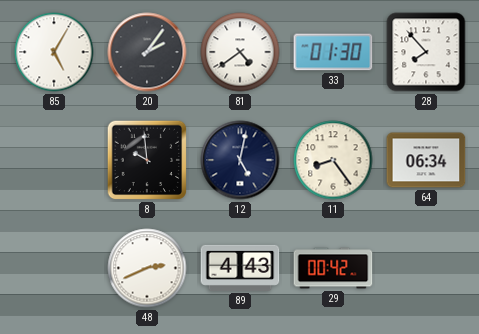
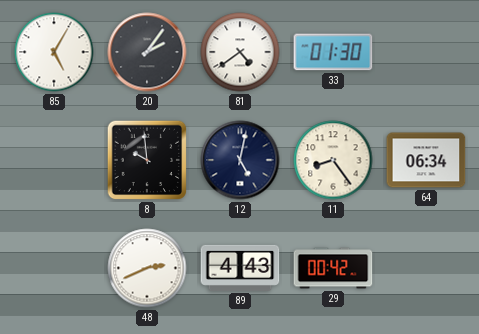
28: 7:53 -> none (426, 52)
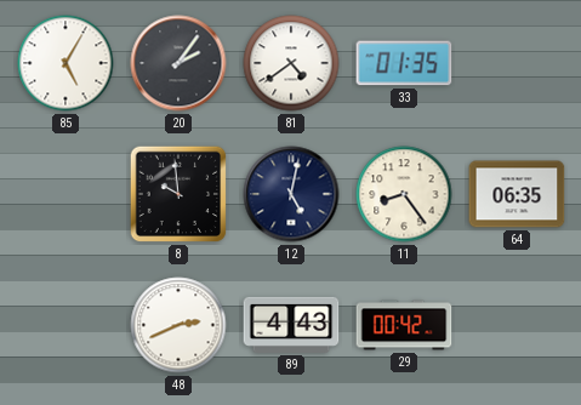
33: 01:30 -> 01:35 (404, 63)
64: 06:34 -> 06:35 (517, 194)
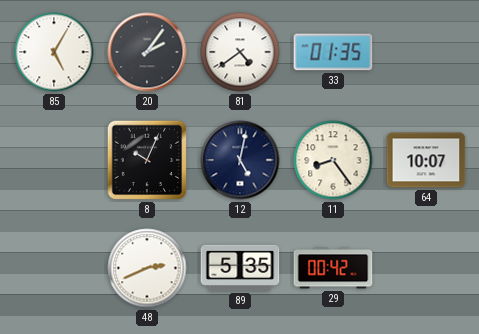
8: 9:59 -> 10:04 (147, 160)
64: 06:35 -> 10:07 (426, 160)
89: 4:43 -> 5:35 (240, 268)
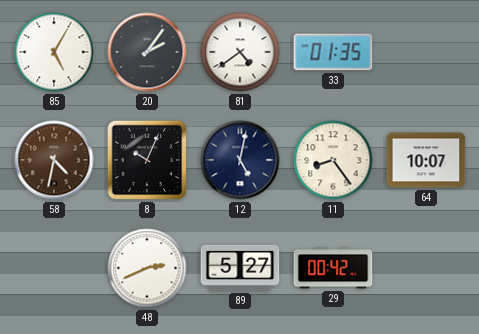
58: none -> 4:32 (54, 160)
89: 5:35 -> 5:27 (240, 268)
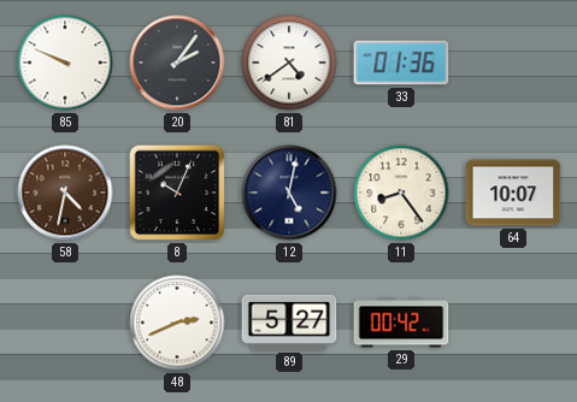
85: 5:05 -> 9:49 (65, 63)
33: 01:35 -> 01:36 (401, 63)
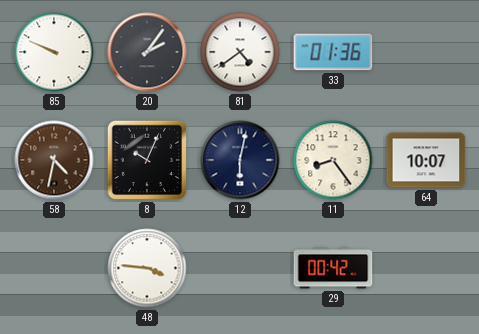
12: 5:02 -> 6:02 (240, 160)
48: 2:41 -> 3:46 (147, 268)
89: 5:27 -> none (289, 323)
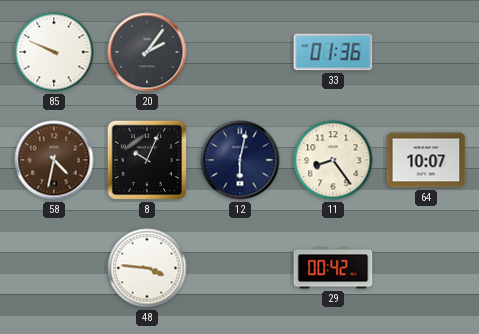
81: 4:39 -> none (240, 52)
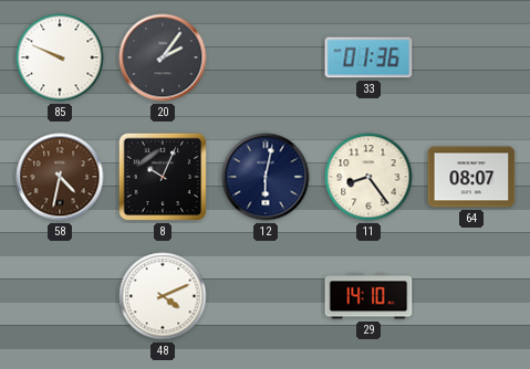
64: 10:07 -> 08:07 (471, 177)
48: 3:46 -> 4:11 (163, 296)
29: 00:42 -> 14:10 (368, 296)
